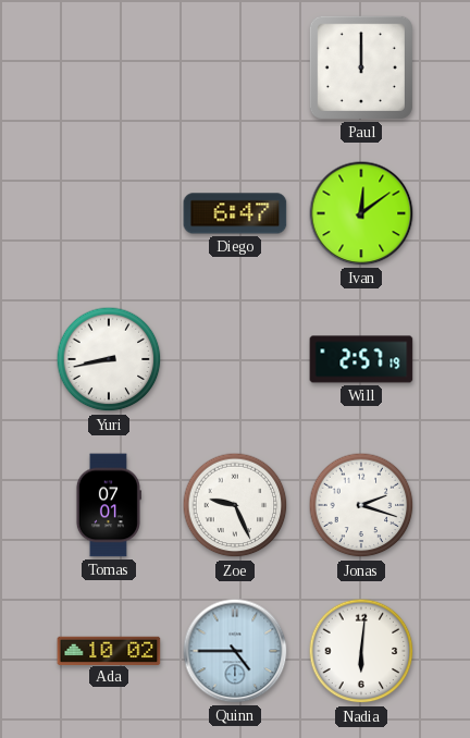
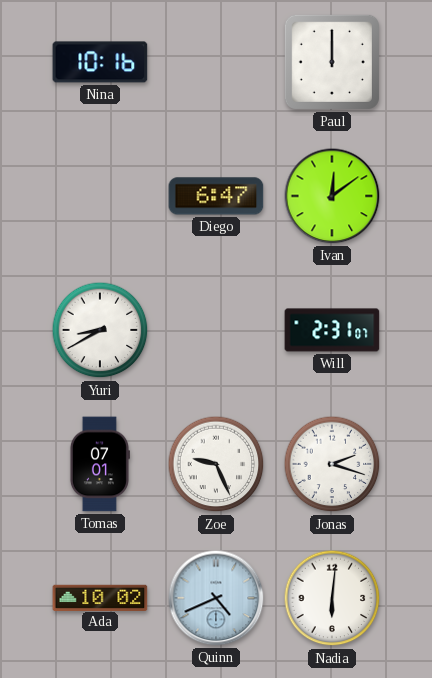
Nina: none -> 10:16 (100, 62)
Yuri: 8:43 -> 8:40 (100, 330)
Will: 2:57 -> 2:31 (332, 330)
Quinn: 4:45 -> 4:41 (216, 598)
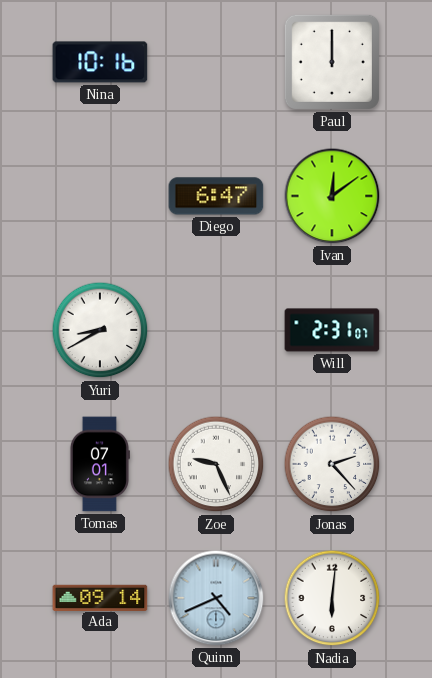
Jonas: 2:18 -> 2:23 (332, 464)
Ada: 10:02 -> 09:14 (100, 597)
